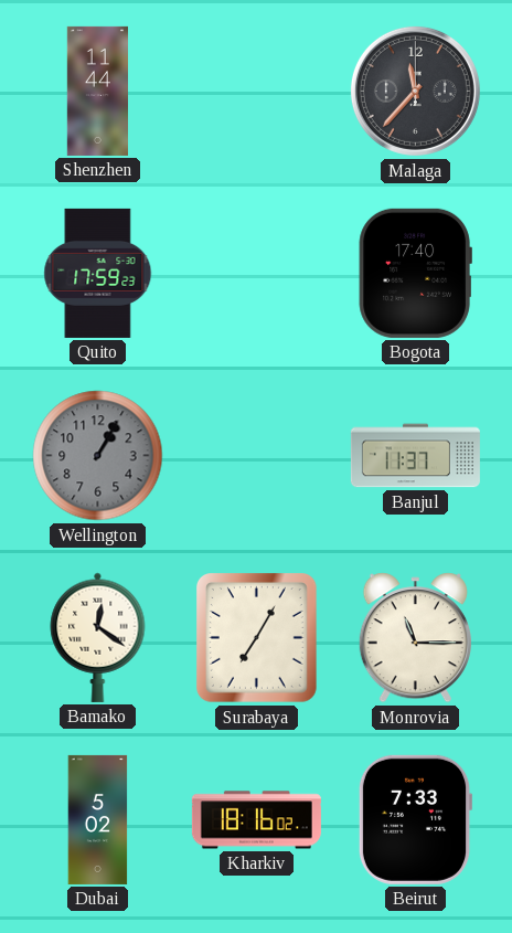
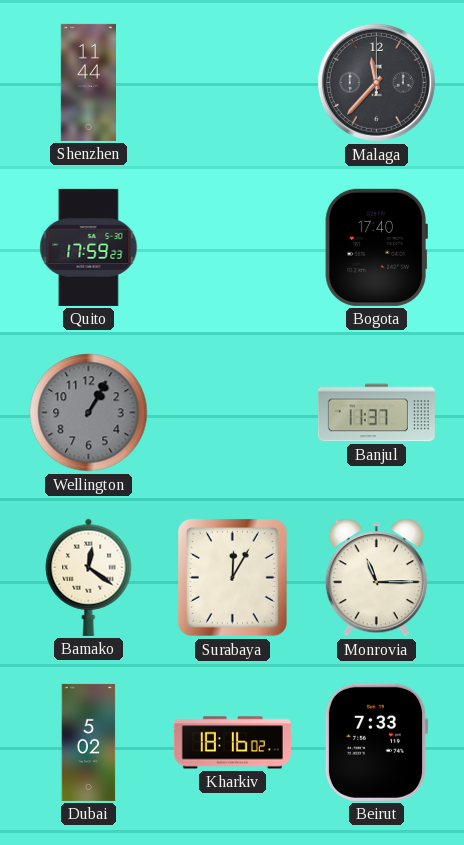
Surabaya: 7:05 -> 12:05 (233, 578)
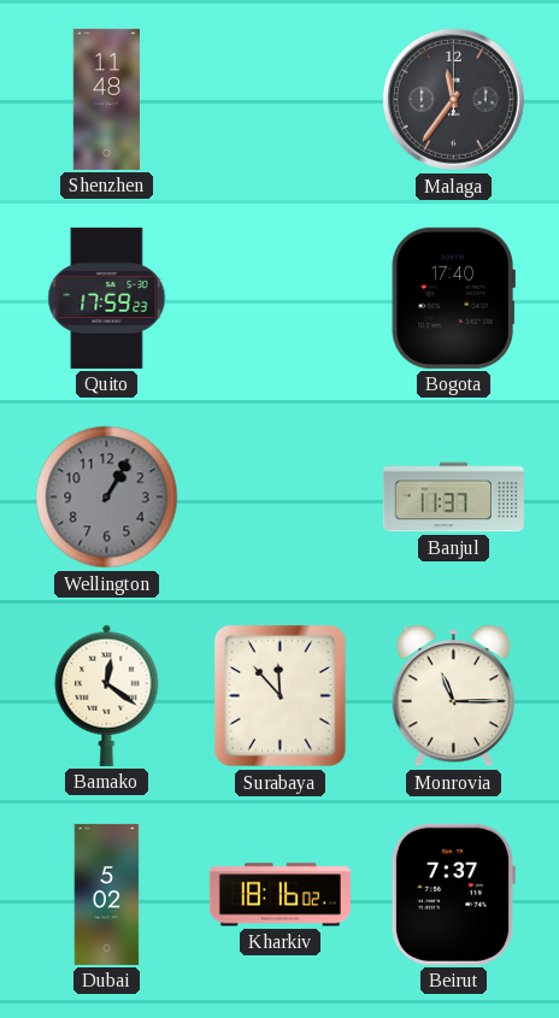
Shenzhen: 11:44 -> 11:48 (107, 99)
Malaga: 11:37 -> 11:36 (453, 99)
Surabaya: 12:05 -> 11:53 (281, 696)
Beirut: 7:33 -> 7:37 (453, 894)
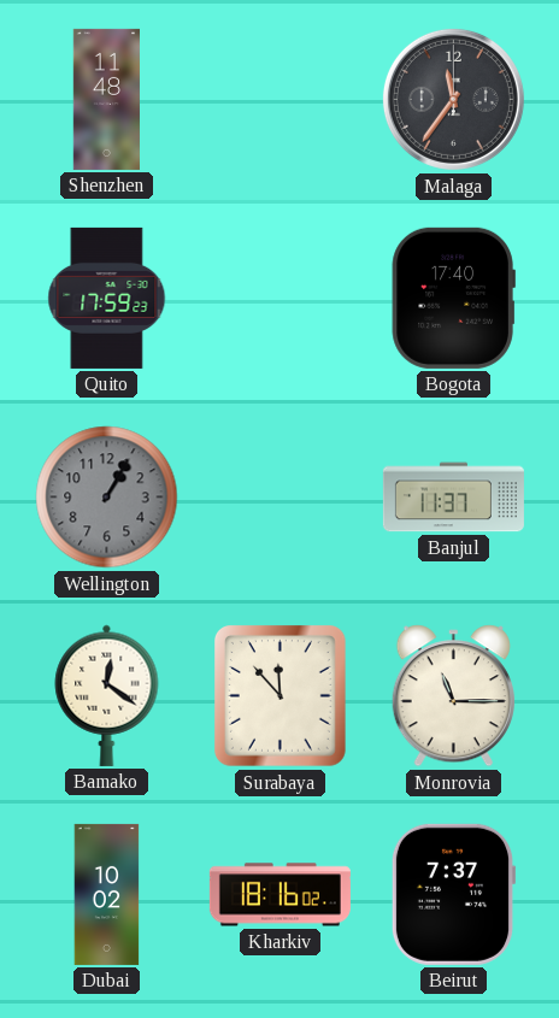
Dubai: 5:02 -> 10:02 (107, 894)
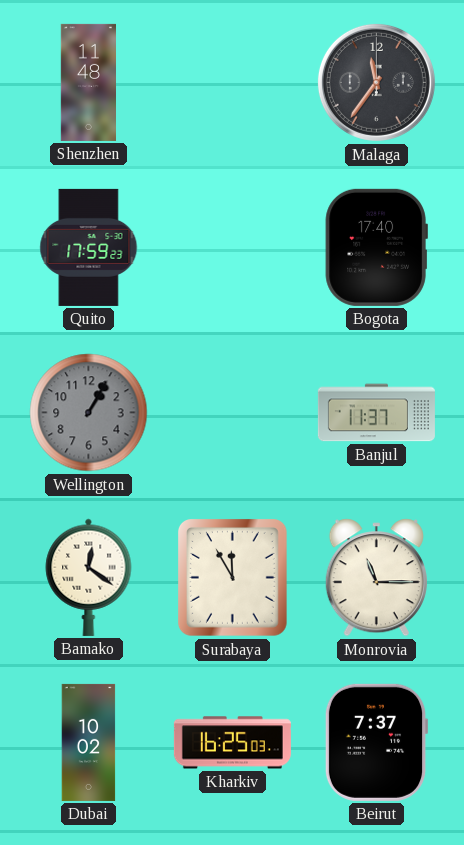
Surabaya: 11:53 -> 11:55 (233, 578)
Kharkiv: 18:16 -> 16:25 (232, 743)
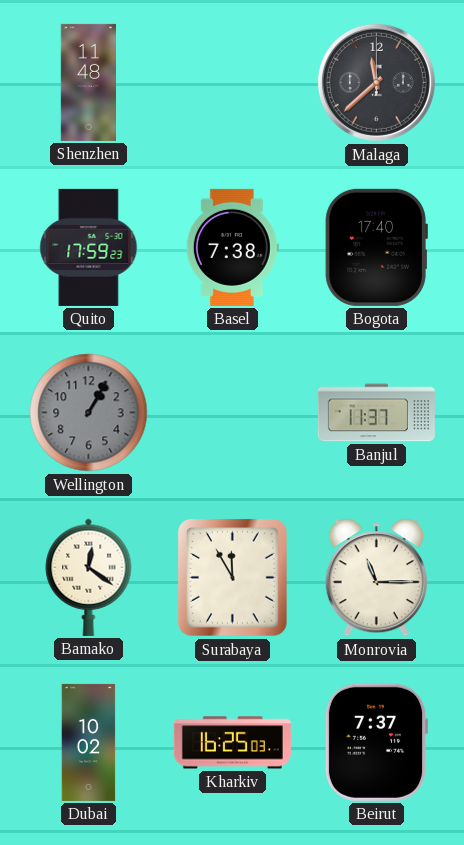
Malaga: 11:36 -> 11:38 (376, 82)
Basel: none -> 7:38 (232, 247)
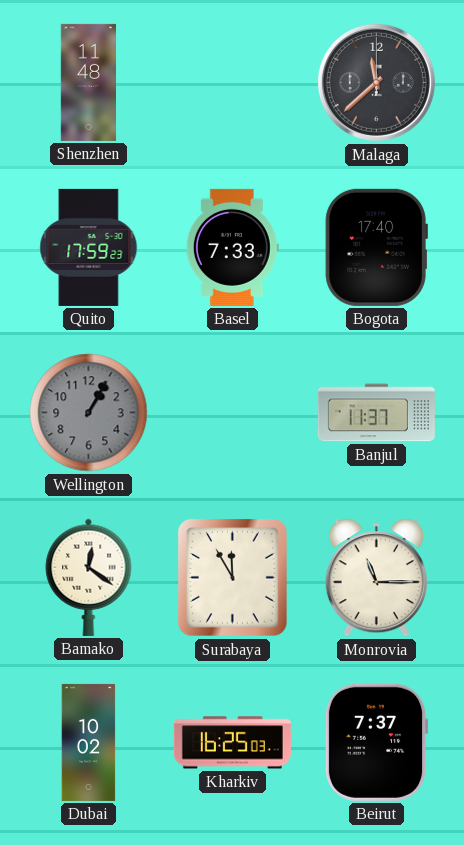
Basel: 7:38 -> 7:33 (232, 247)
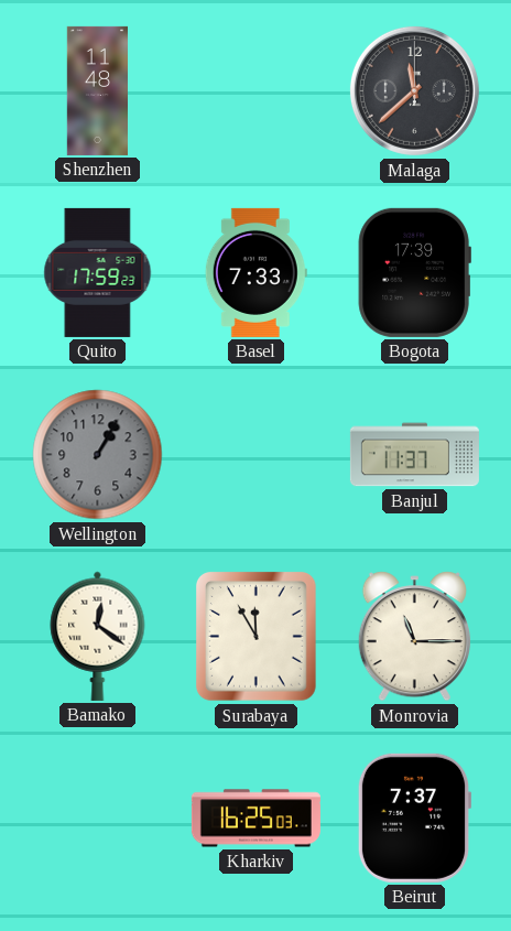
Bogota: 17:40 -> 17:39 (414, 272)
Dubai: 10:02 -> none (89, 742)
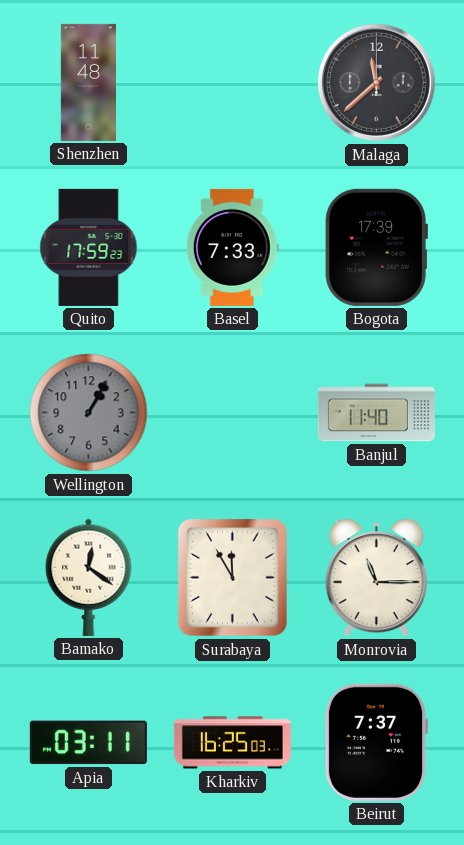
Banjul: 11:37 -> 11:40 (376, 413)
Apia: none -> 03:11 (88, 743)
